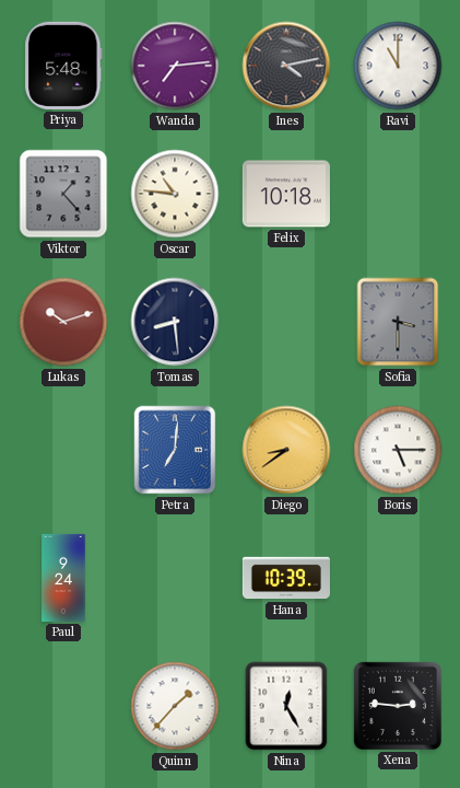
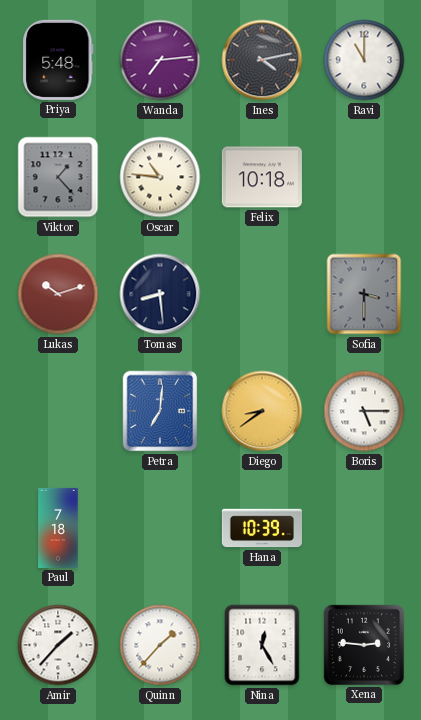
Paul: 9:24 -> 7:18 (58, 528)
Amir: none -> 1:37 (58, 645)
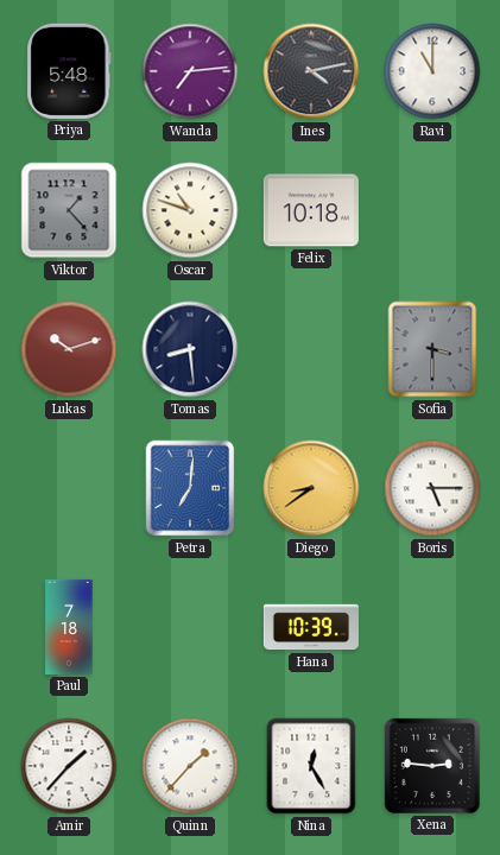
Oscar: 10:46 -> 10:48 (190, 210)
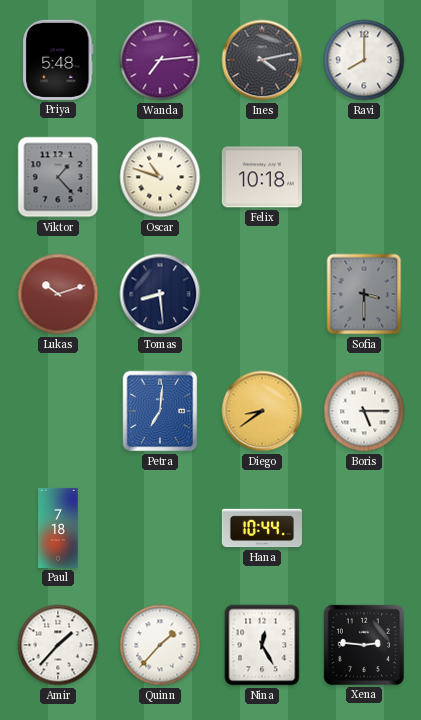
Ravi: 11:00 -> 8:00 (364, 60)
Hana: 10:39 -> 10:44 (262, 528)
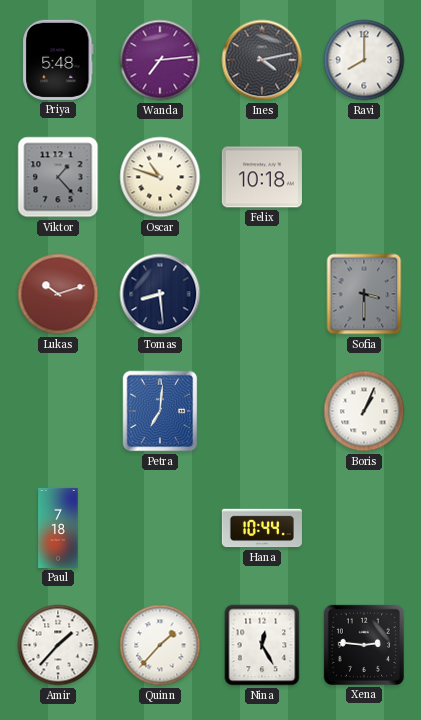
Diego: 8:39 -> none (262, 411)
Boris: 5:15 -> 1:04 (364, 411)
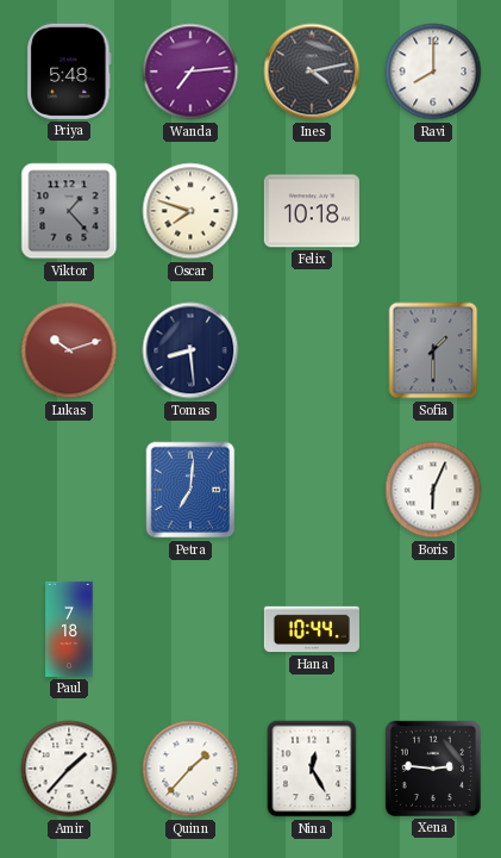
Oscar: 10:48 -> 7:48 (190, 211)
Sofia: 3:30 -> 1:30 (433, 350)
Boris: 1:04 -> 6:04 (433, 490)
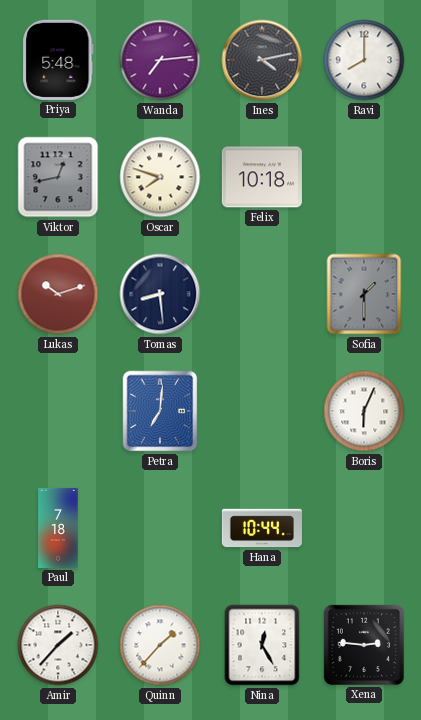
Viktor: 1:23 -> 12:43 (58, 177)
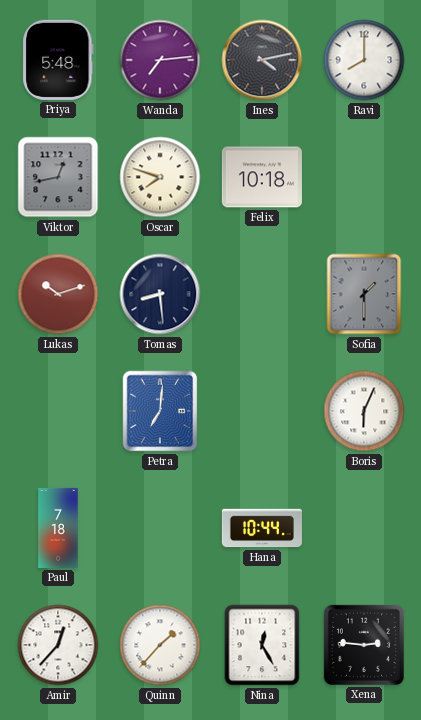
Amir: 1:37 -> 12:37 (58, 645)
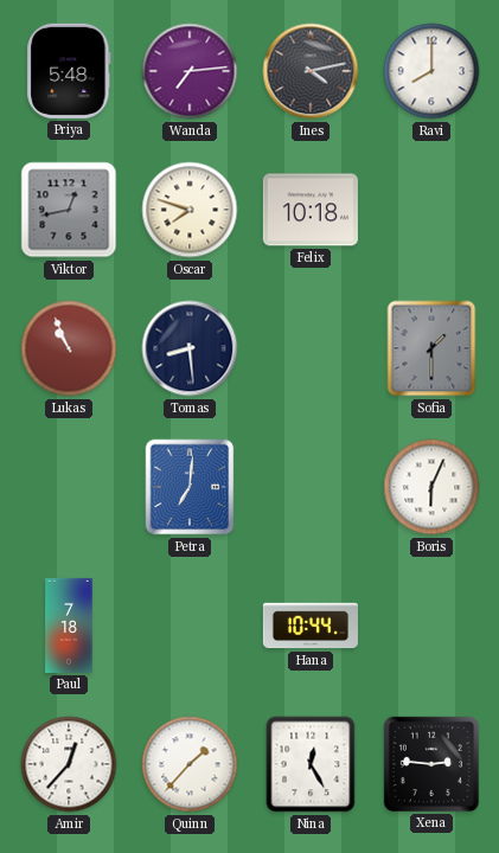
Lukas: 10:12 -> 10:56 (69, 348)
